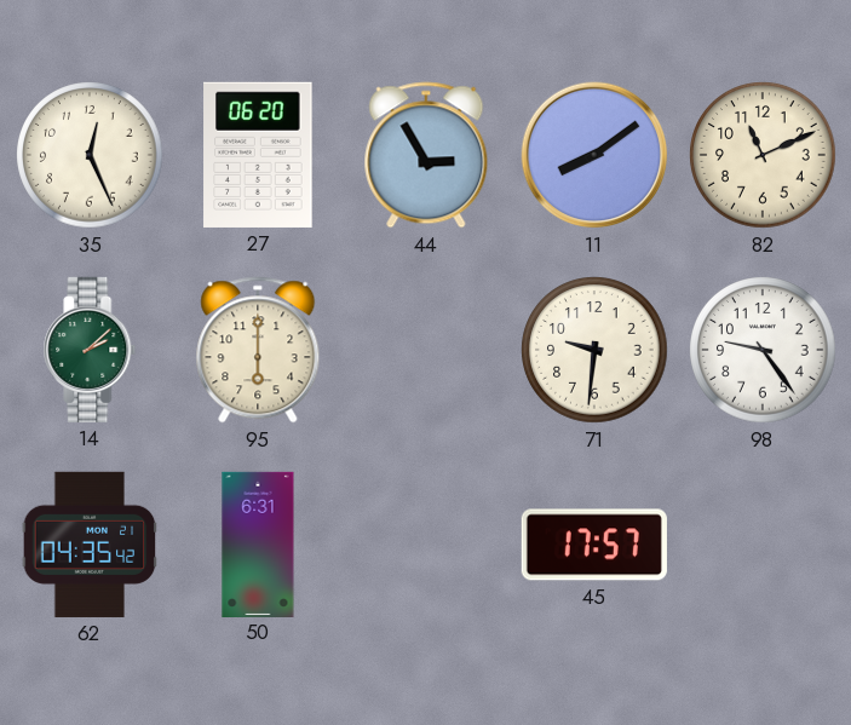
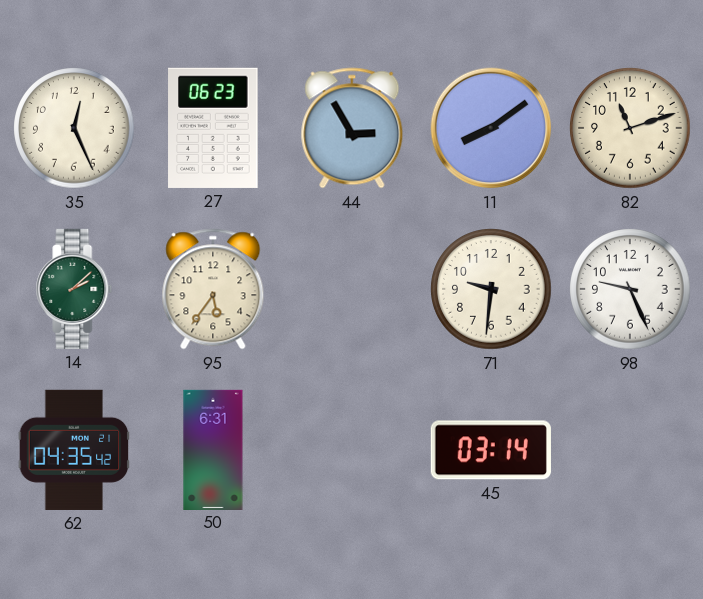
27: 06:20 -> 06:23 (213, 128)
82: 11:11 -> 11:12 (630, 128)
95: 6:00 -> 5:36 (213, 289)
98: 9:24 -> 9:26 (630, 289)
45: 17:57 -> 03:14 (491, 450)
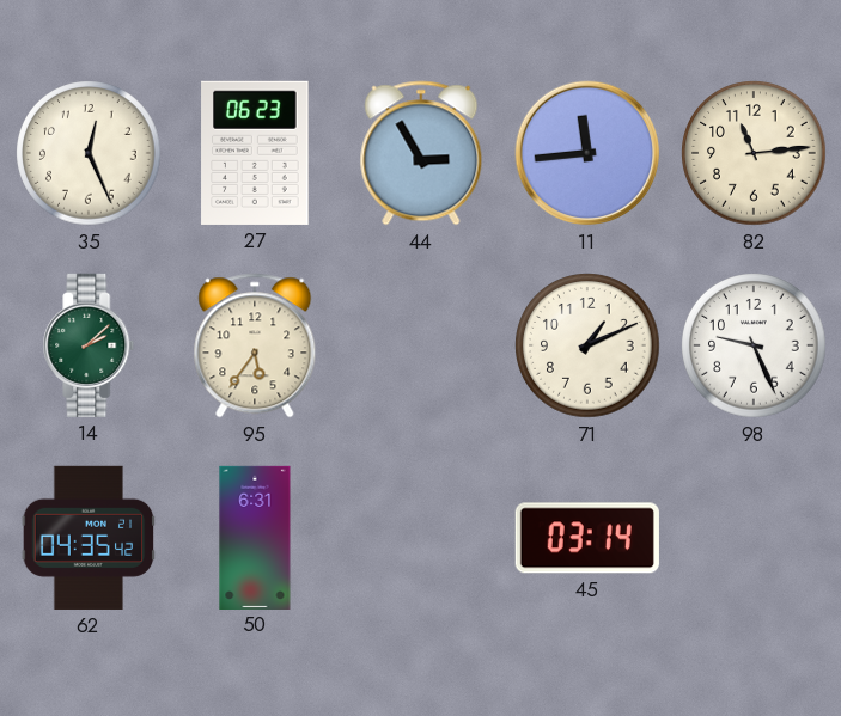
11: 8:09 -> 11:44 (587, 153)
82: 11:12 -> 11:14 (754, 153)
71: 9:31 -> 1:11 (587, 345)
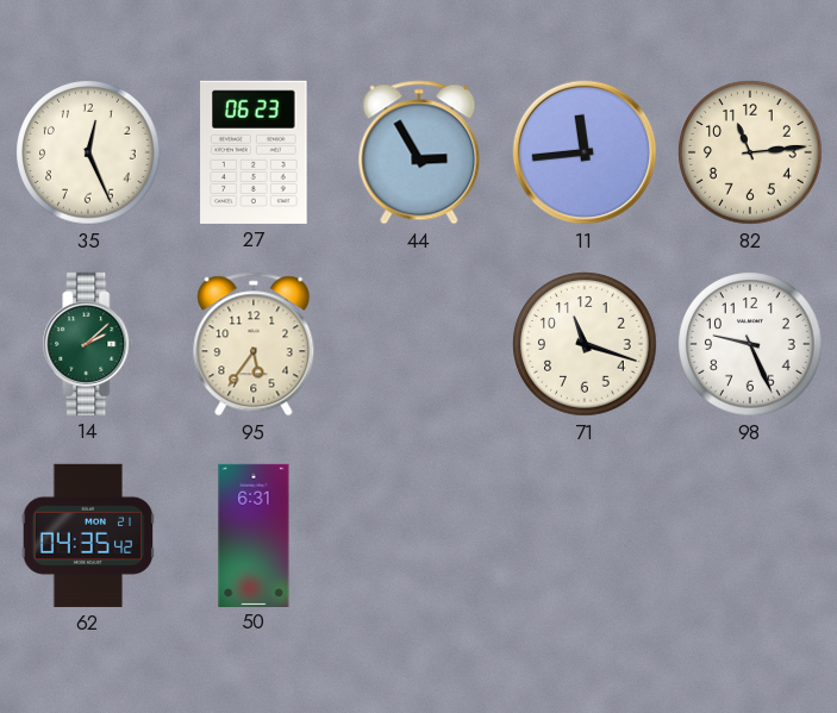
71: 1:11 -> 11:18 (585, 344)
45: 03:14 -> none (587, 538)
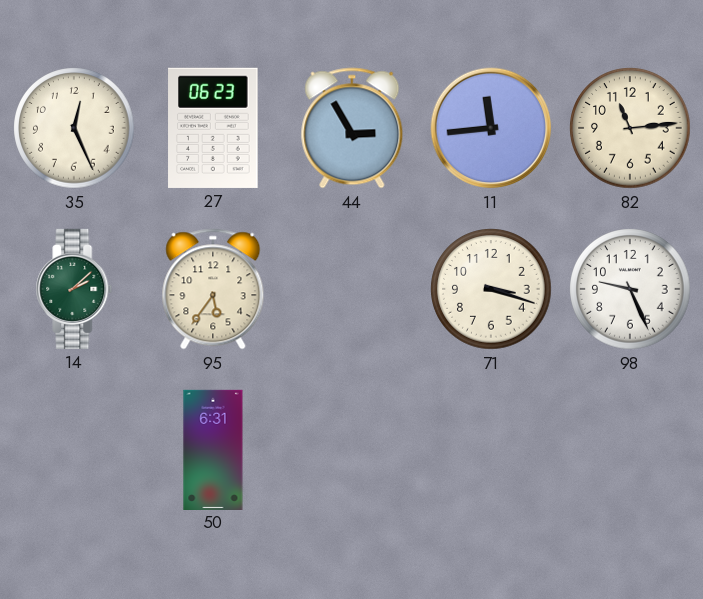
71: 11:18 -> 3:18 (491, 289)
62: 04:35 -> none (88, 536)
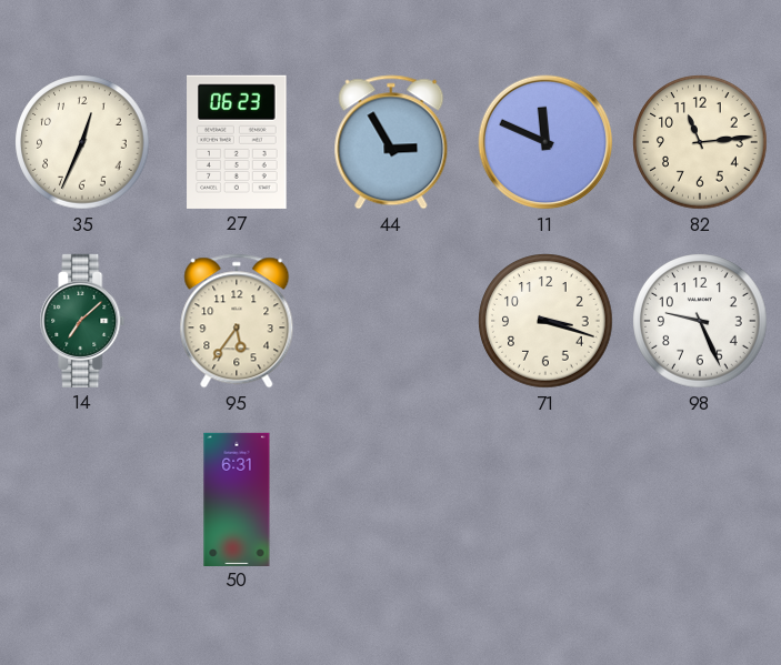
35: 12:26 -> 12:34 (82, 142)
11: 11:44 -> 11:49 (545, 142)
14: 2:08 -> 7:08 (82, 321)
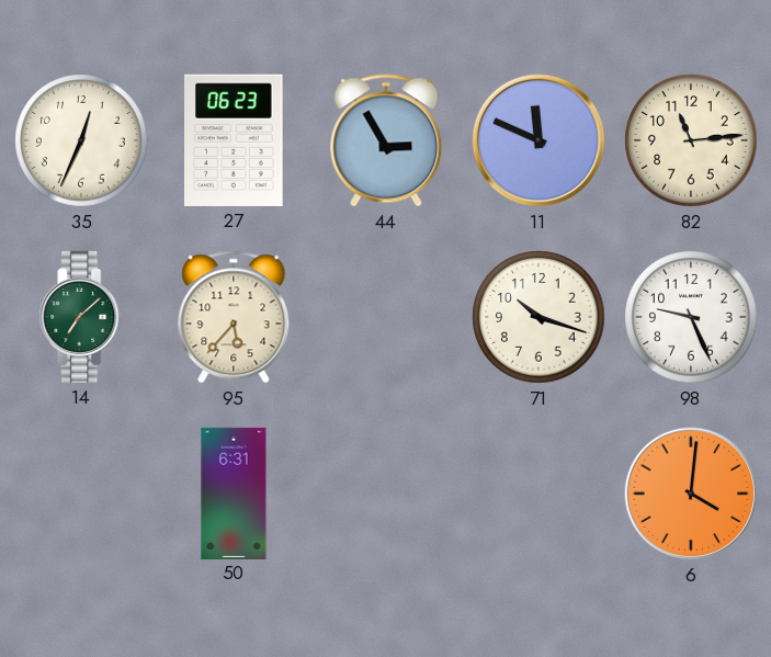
95: 5:36 -> 5:37 (234, 317)
71: 3:18 -> 10:18 (538, 317)
6: none -> 4:01 (691, 494)
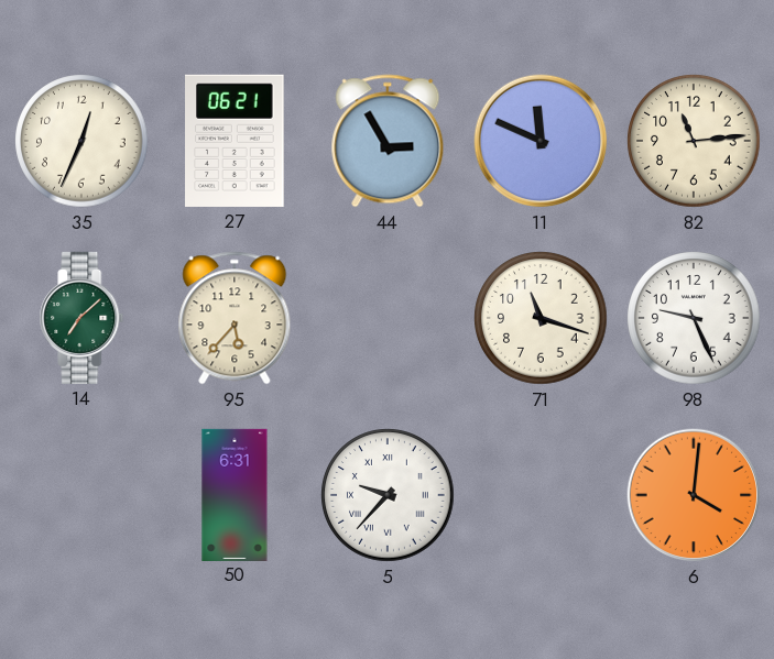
27: 06:23 -> 06:21 (235, 141)
71: 10:18 -> 11:18 (541, 318)
5: none -> 9:37 (388, 495)
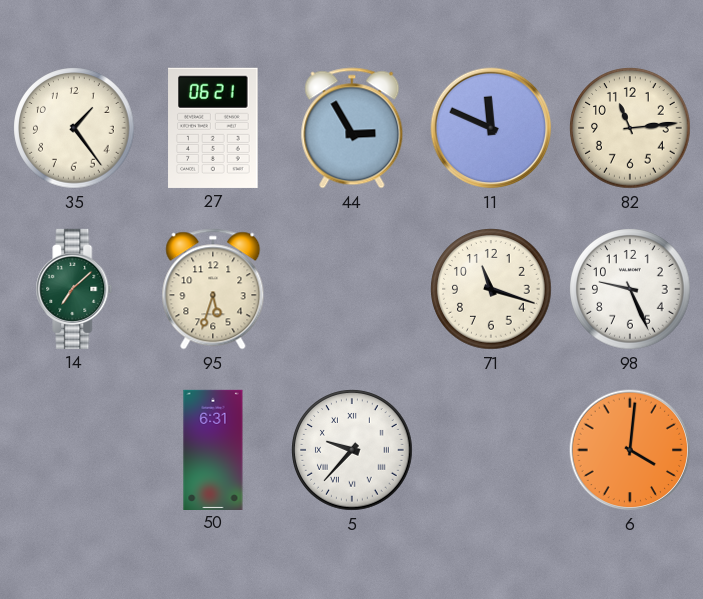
35: 12:34 -> 1:24 (74, 128)
95: 5:37 -> 5:33 (213, 289)
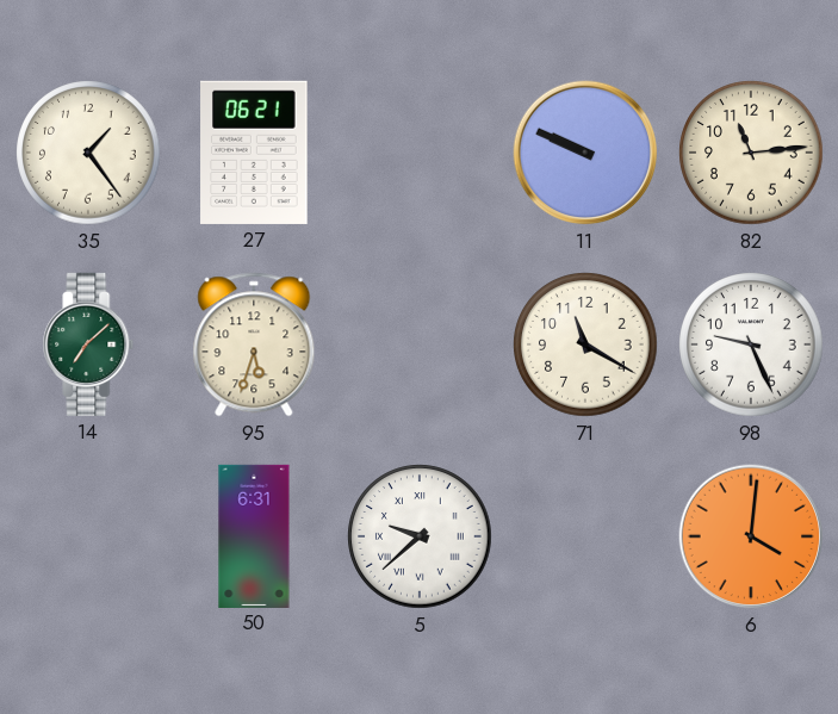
44: 2:55 -> none (352, 128)
11: 11:49 -> 9:49 (585, 153)
71: 11:18 -> 11:20 (585, 344)
5: 9:37 -> 9:38 (420, 536)
